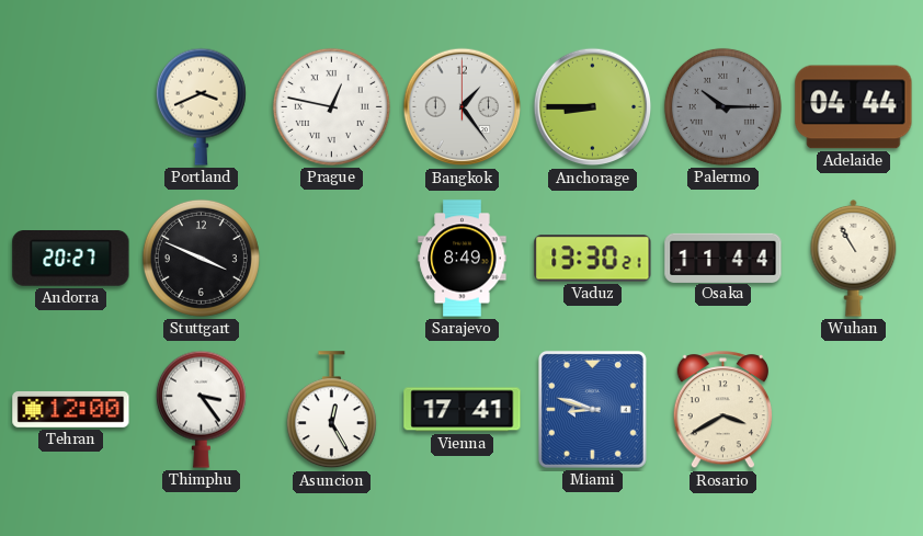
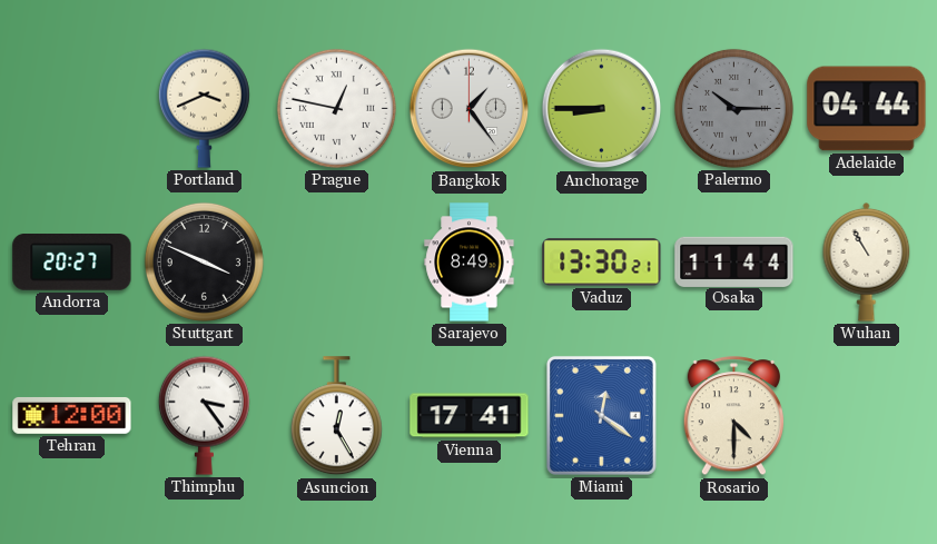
Miami: 8:48 -> 12:21 (601, 415)
Rosario: 3:40 -> 4:30 (733, 416)
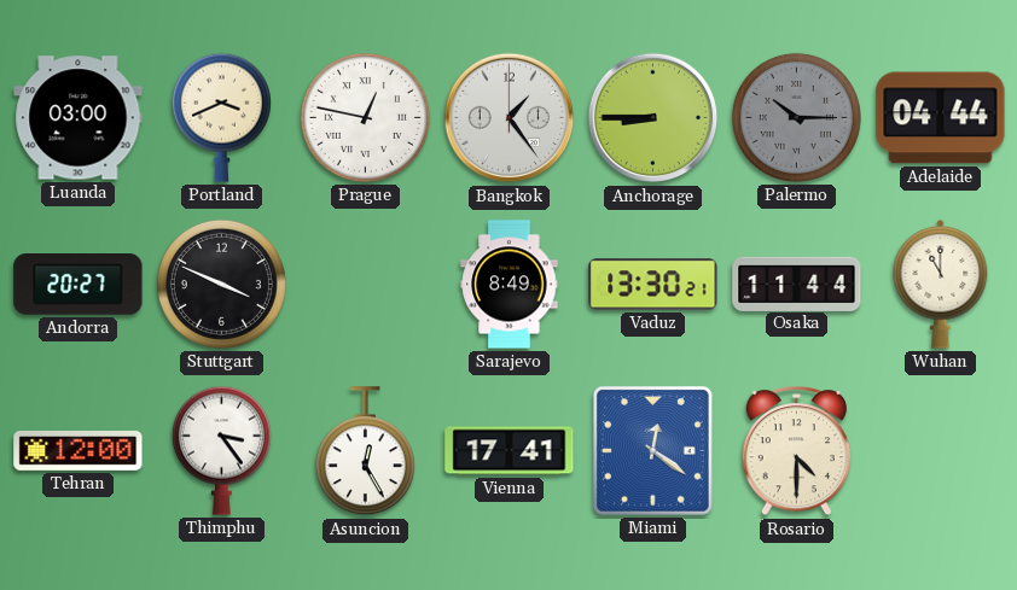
Luanda: none -> 03:00 (79, 118)
Wuhan: 10:55 -> 11:00 (941, 284)
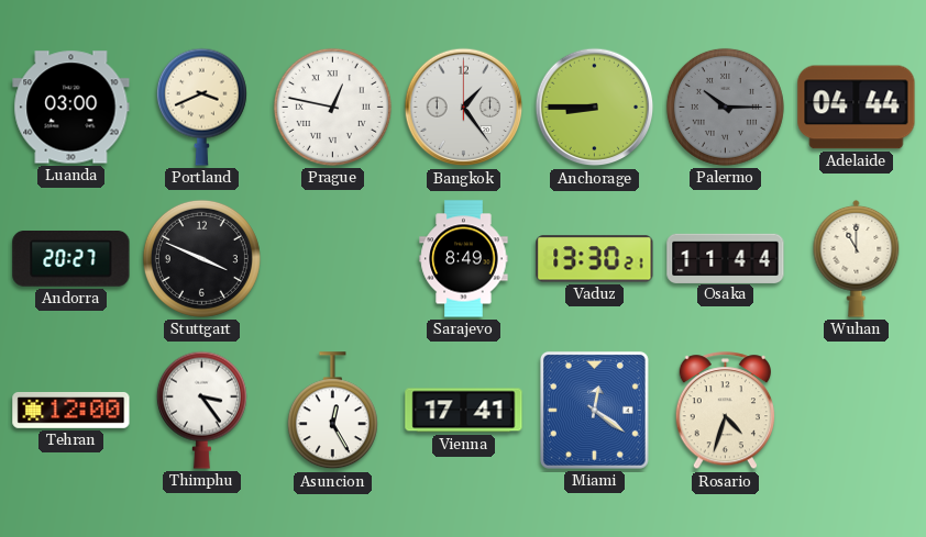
Rosario: 4:30 -> 4:33 (725, 411)
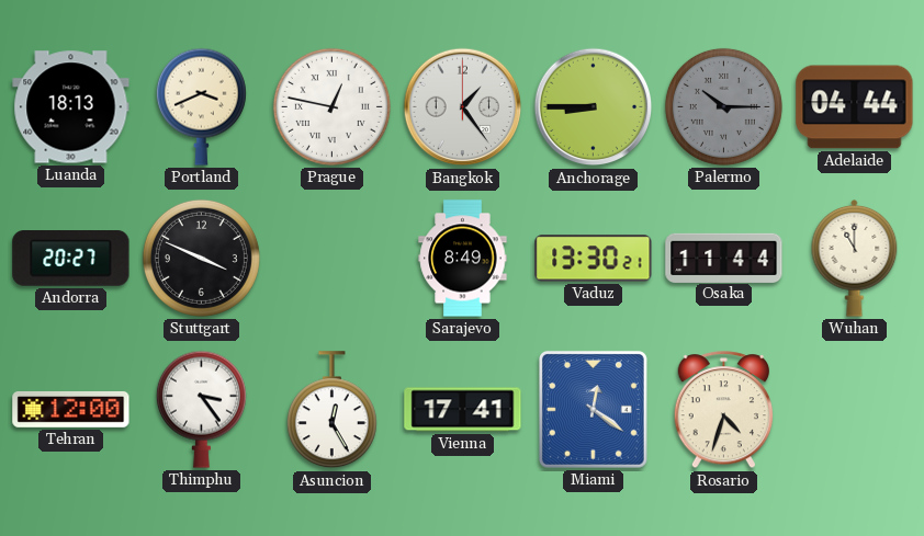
Luanda: 03:00 -> 18:13 (71, 107)
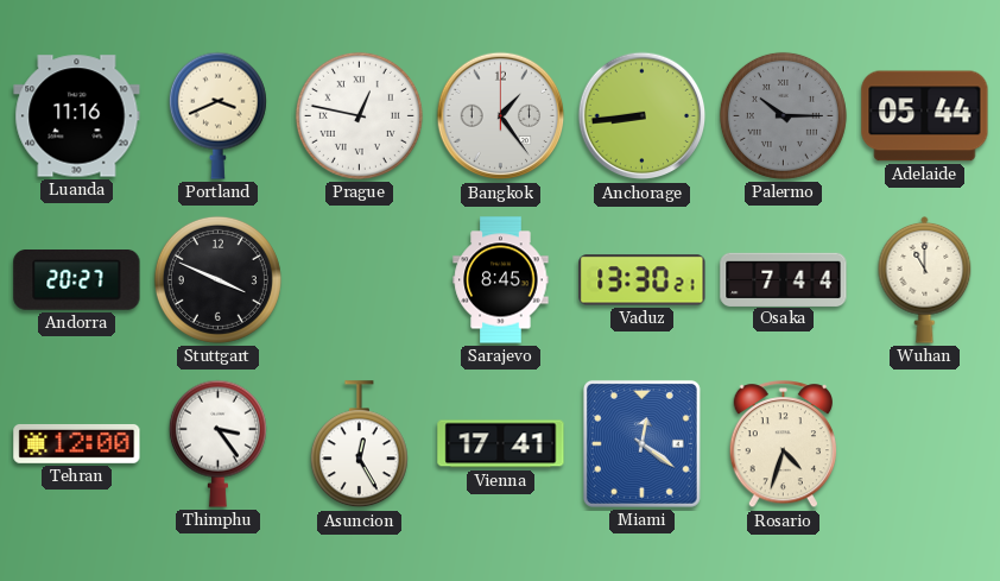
Luanda: 18:13 -> 11:16 (77, 116)
Anchorage: 8:45 -> 8:44 (643, 116)
Adelaide: 04:44 -> 05:44 (925, 116)
Sarajevo: 8:49 -> 8:45 (501, 280)
Osaka: 11:44 -> 7:44 (784, 279)
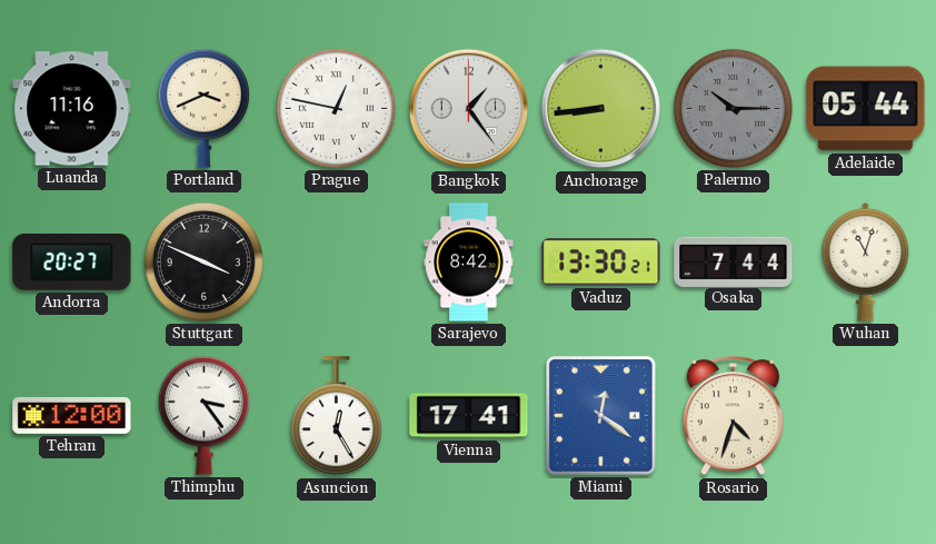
Sarajevo: 8:45 -> 8:42 (469, 263)
Wuhan: 11:00 -> 11:03 (866, 261)
